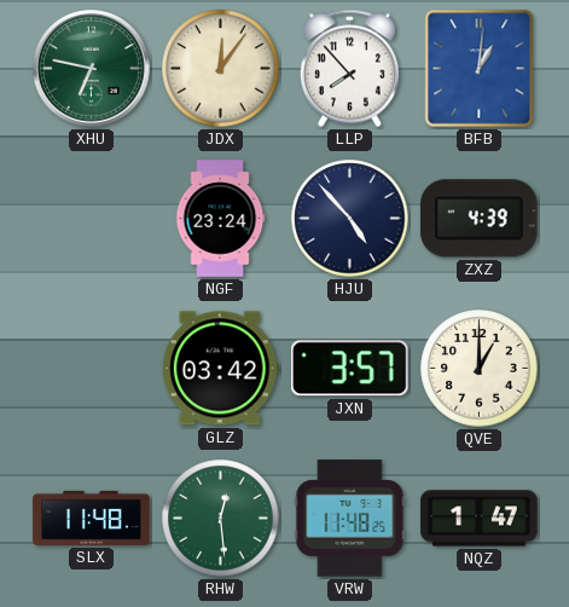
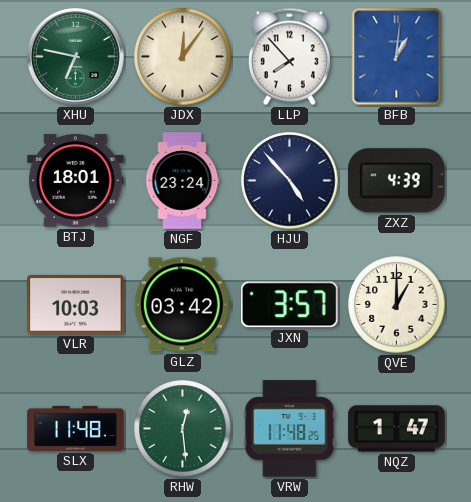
BTJ: none -> 18:01 (76, 181)
VLR: none -> 10:03 (76, 304)
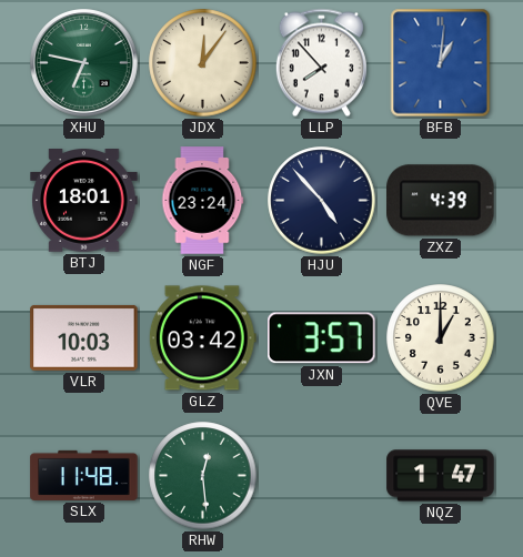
VRW: 11:48 -> none (290, 429)
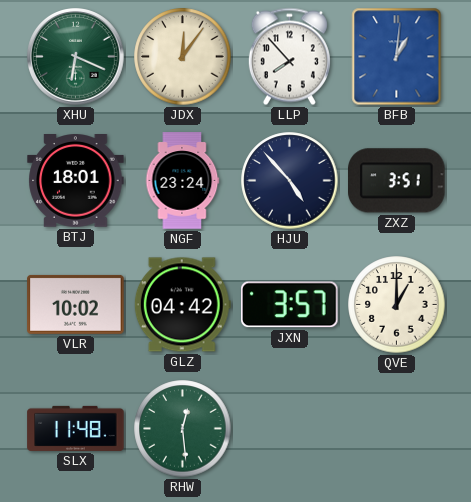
XHU: 6:47 -> 6:19 (76, 57)
ZXZ: 4:39 -> 3:51 (397, 181)
VLR: 10:03 -> 10:02 (76, 304)
GLZ: 03:42 -> 04:42 (182, 305)
NQZ: 1:47 -> none (441, 476)
